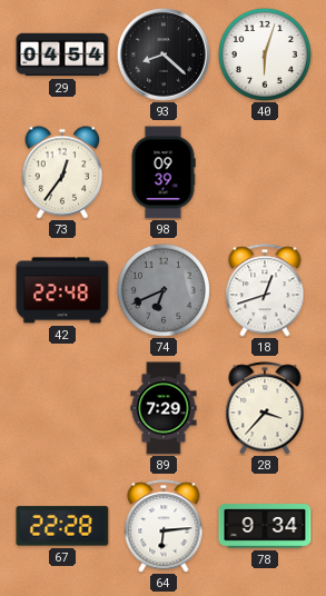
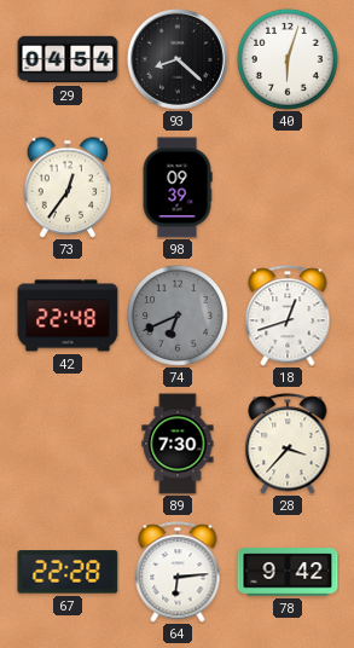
89: 7:29 -> 7:30 (178, 444)
78: 9:34 -> 9:42 (288, 572)
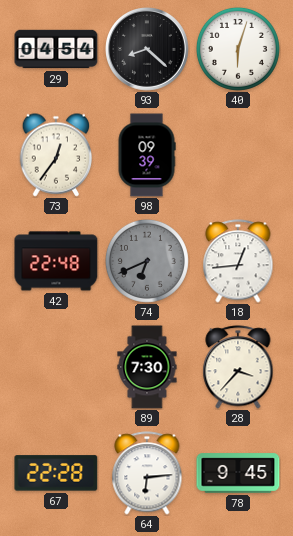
18: 12:42 -> 12:44 (238, 261)
78: 9:42 -> 9:45 (238, 473)
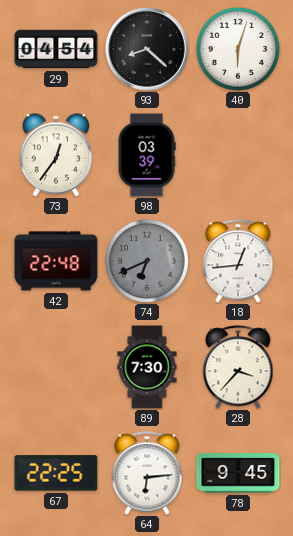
98: 09:39 -> 03:39 (147, 155)
67: 22:28 -> 22:25 (56, 473)
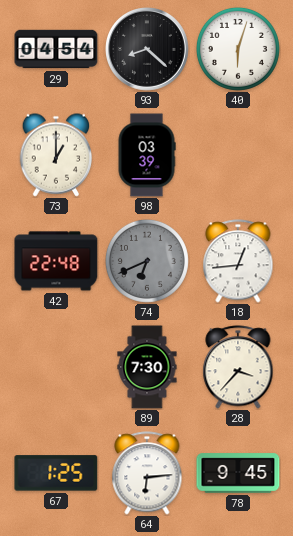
73: 12:36 -> 1:00 (56, 155)
67: 22:25 -> 1:25 (56, 473)
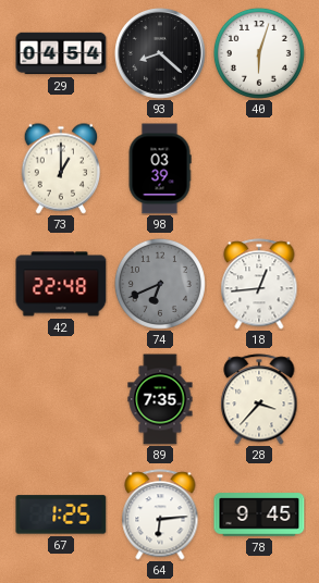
89: 7:30 -> 7:35 (160, 399)
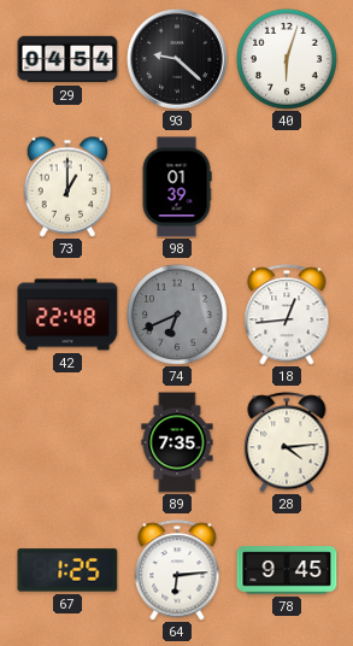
93: 8:22 -> 9:22 (178, 60)
98: 03:39 -> 01:39 (177, 187)
28: 3:37 -> 4:14 (287, 442)
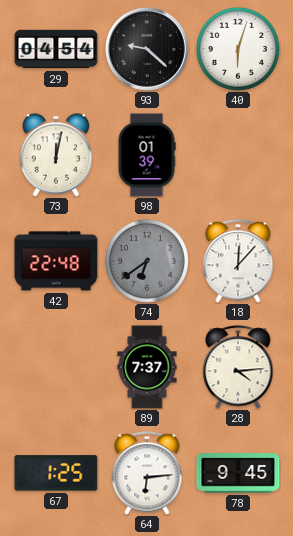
73: 1:00 -> 12:02 (56, 155)
74: 6:41 -> 6:39 (147, 261)
18: 12:44 -> 12:07 (238, 261)
89: 7:35 -> 7:37 (147, 367)
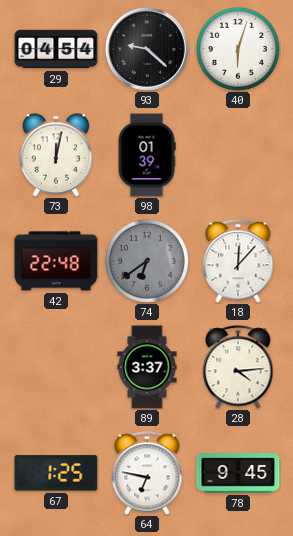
89: 7:37 -> 3:37 (147, 367)
64: 6:14 -> 6:47 (147, 473)
